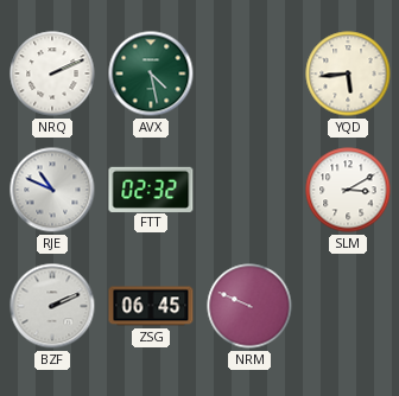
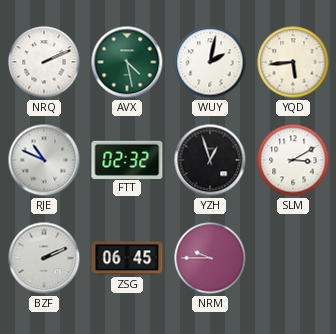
WUY: none -> 2:02 (210, 62)
YZH: none -> 12:57 (210, 160)
NRM: 9:49 -> 9:45 (210, 258)
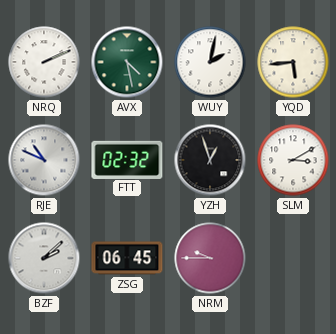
BZF: 2:11 -> 2:08 (44, 258)
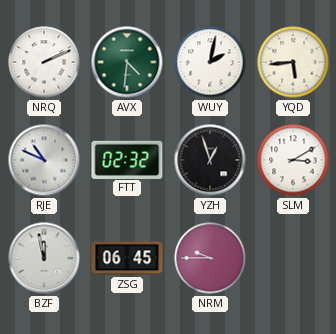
AVX: 4:28 -> 4:31 (127, 62)
BZF: 2:08 -> 11:58 (44, 258)
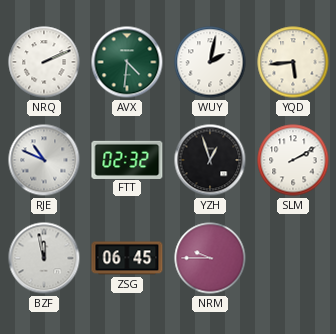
SLM: 3:10 -> 2:10 (293, 160)
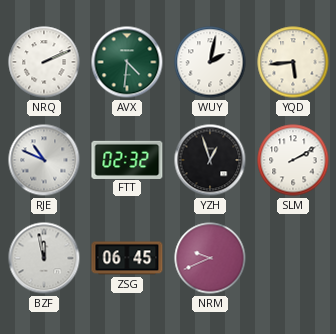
NRM: 9:45 -> 9:41 (210, 258)
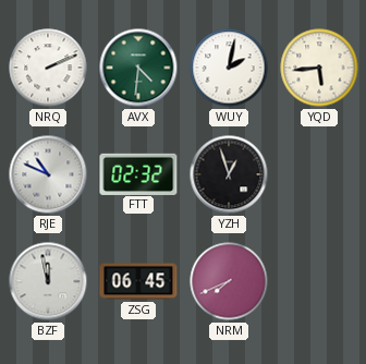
SLM: 2:10 -> none (293, 160)
NRM: 9:41 -> 7:41 (229, 281)
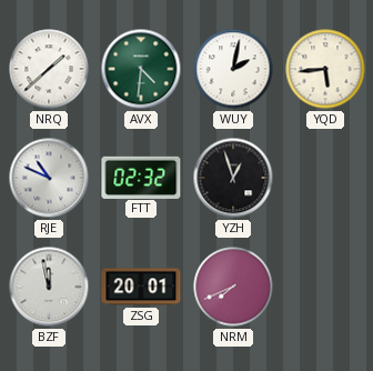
NRQ: 2:11 -> 1:38 (49, 69)
ZSG: 06:45 -> 20:01 (141, 287)
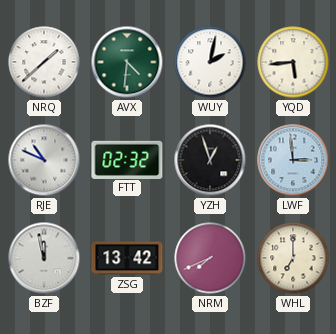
LWF: none -> 2:59 (293, 160)
ZSG: 20:01 -> 13:42 (127, 258)
WHL: none -> 7:00 (293, 258)
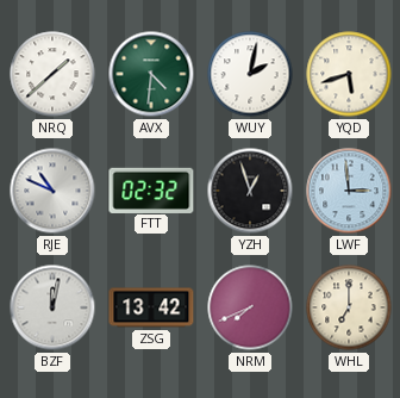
YQD: 5:44 -> 5:42 (349, 74)
BZF: 11:58 -> 12:02 (52, 307)
